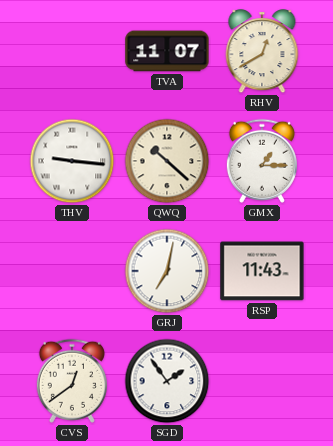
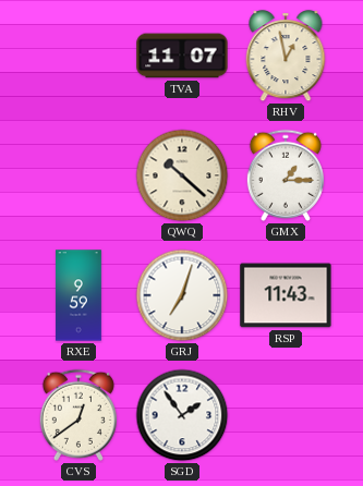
RHV: 12:40 -> 12:58 (286, 57)
THV: 9:16 -> none (72, 161)
RXE: none -> 9:59 (78, 295)
GRJ: 7:02 -> 7:03 (182, 295)
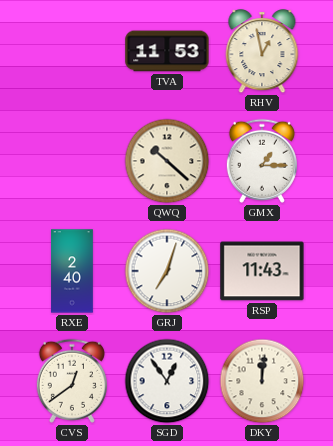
TVA: 11:07 -> 11:53 (167, 51)
RXE: 9:59 -> 2:40 (72, 271)
SGD: 1:54 -> 12:54 (167, 381)
DKY: none -> 12:01 (262, 381)
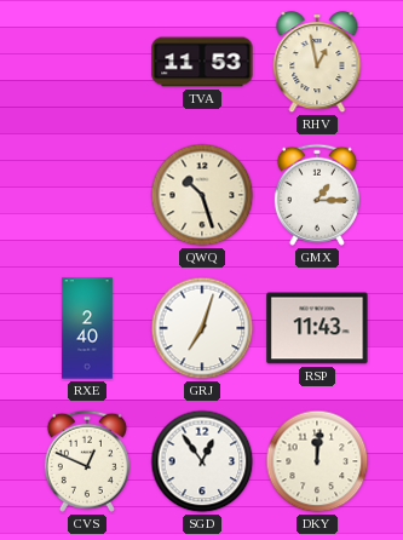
QWQ: 10:22 -> 10:27 (202, 195)
CVS: 12:39 -> 12:49 (87, 461)
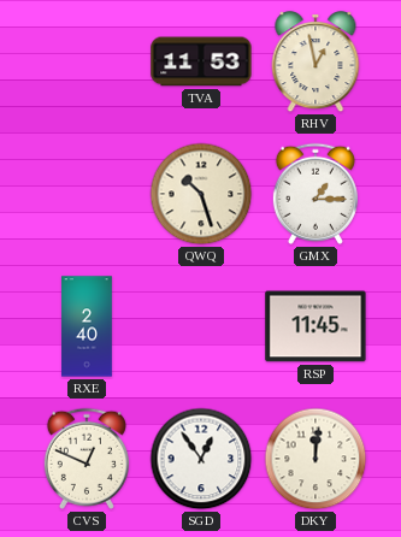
GRJ: 7:03 -> none (202, 328)
RSP: 11:43 -> 11:45 (316, 326)
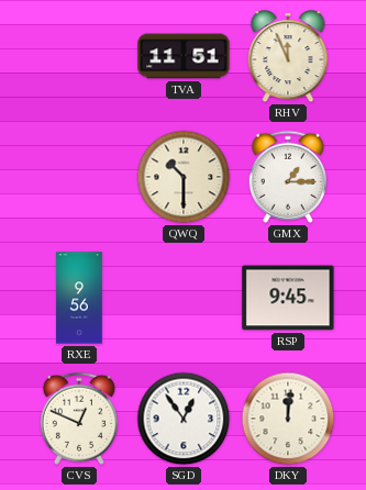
TVA: 11:53 -> 11:51 (184, 56)
RHV: 12:58 -> 11:56 (288, 57)
QWQ: 10:27 -> 10:30 (184, 177)
RXE: 2:40 -> 9:56 (79, 298)
RSP: 11:45 -> 9:45 (288, 298)
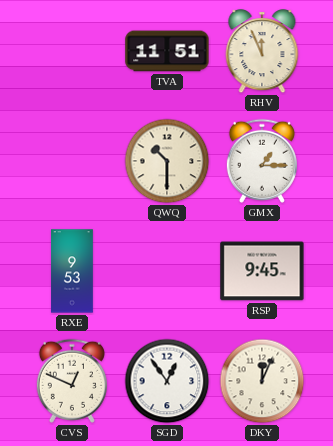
RXE: 9:56 -> 9:53 (72, 271)
DKY: 12:01 -> 12:04 (262, 381)
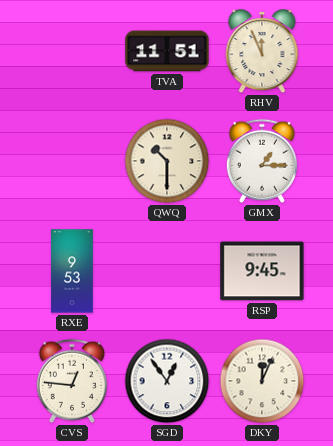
CVS: 12:49 -> 12:46 (72, 381)
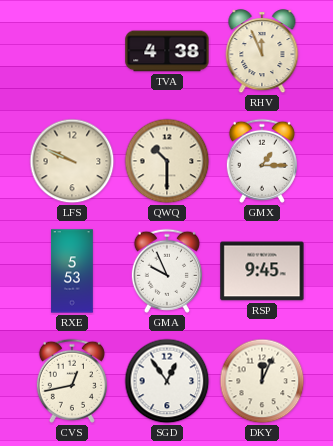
TVA: 11:51 -> 4:38 (167, 51)
LFS: none -> 9:49 (72, 161)
RXE: 9:53 -> 5:53 (72, 271)
GMA: none -> 9:56 (167, 271)
CVS: 12:46 -> 12:43 (72, 381)
